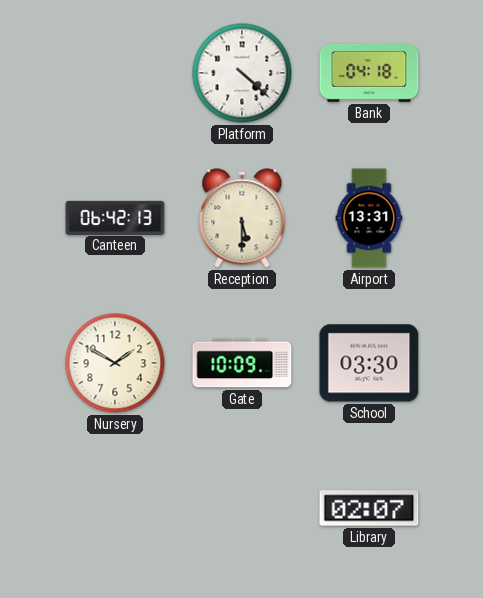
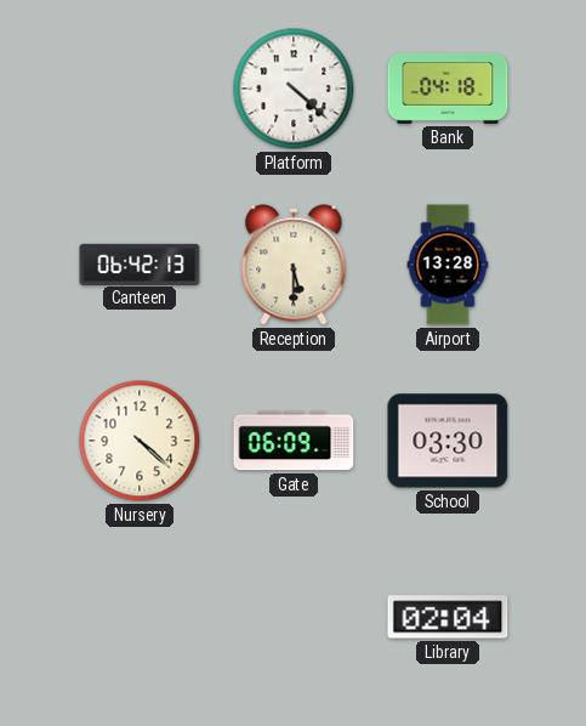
Airport: 13:31 -> 13:28 (448, 265)
Nursery: 1:50 -> 4:22 (140, 441)
Gate: 10:09 -> 06:09 (294, 441)
Library: 02:07 -> 02:04 (448, 617)
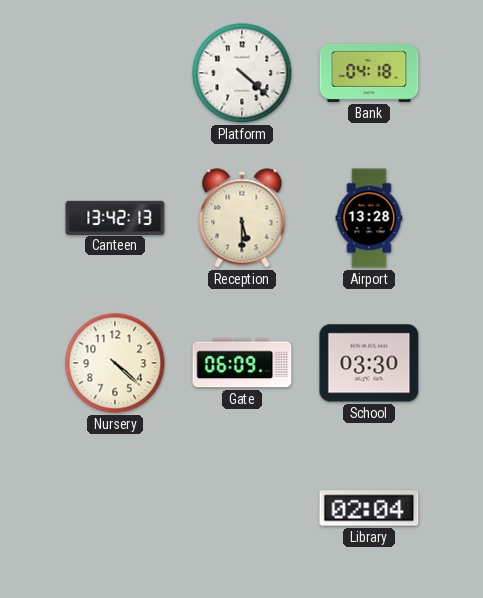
Canteen: 06:42 -> 13:42 (115, 217)
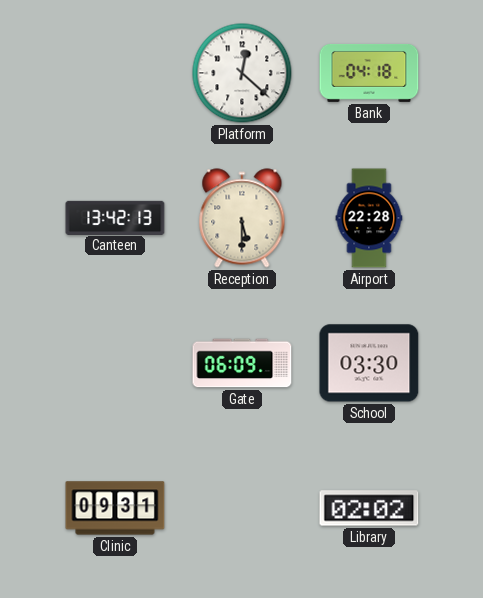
Platform: 4:22 -> 12:22 (242, 73)
Airport: 13:28 -> 22:28 (369, 218)
Nursery: 4:22 -> none (115, 363)
Clinic: none -> 09:31 (115, 508)
Library: 02:04 -> 02:02 (369, 508)
